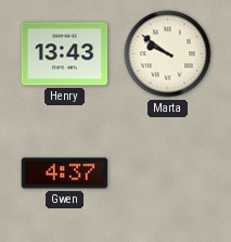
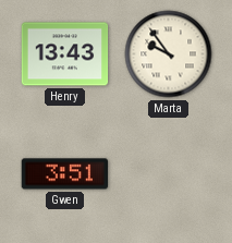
Marta: 9:51 -> 9:54 (169, 54)
Gwen: 4:37 -> 3:51 (64, 174)
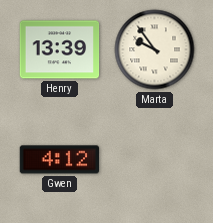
Henry: 13:43 -> 13:39 (60, 50)
Gwen: 3:51 -> 4:12 (59, 160)
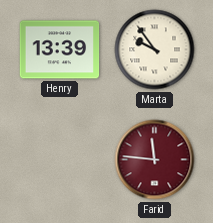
Gwen: 4:12 -> none (59, 160)
Farid: none -> 11:46 (155, 160)
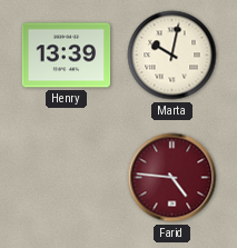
Marta: 9:54 -> 10:02 (172, 56)
Farid: 11:46 -> 4:46 (172, 178)
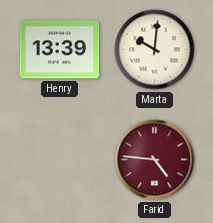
Marta: 10:02 -> 10:01 (155, 50)
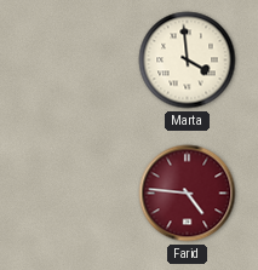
Henry: 13:39 -> none (60, 50)
Marta: 10:01 -> 3:59 (188, 61)
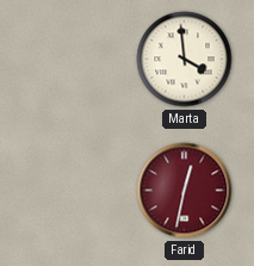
Farid: 4:46 -> 12:32 (185, 191)
